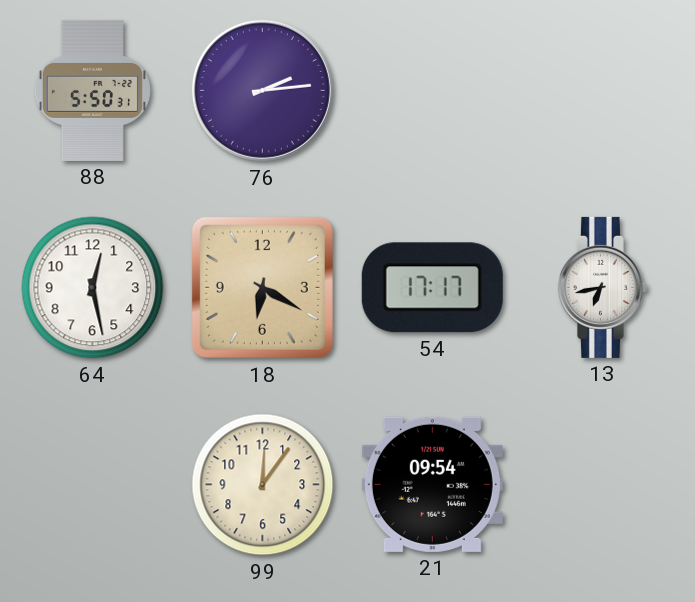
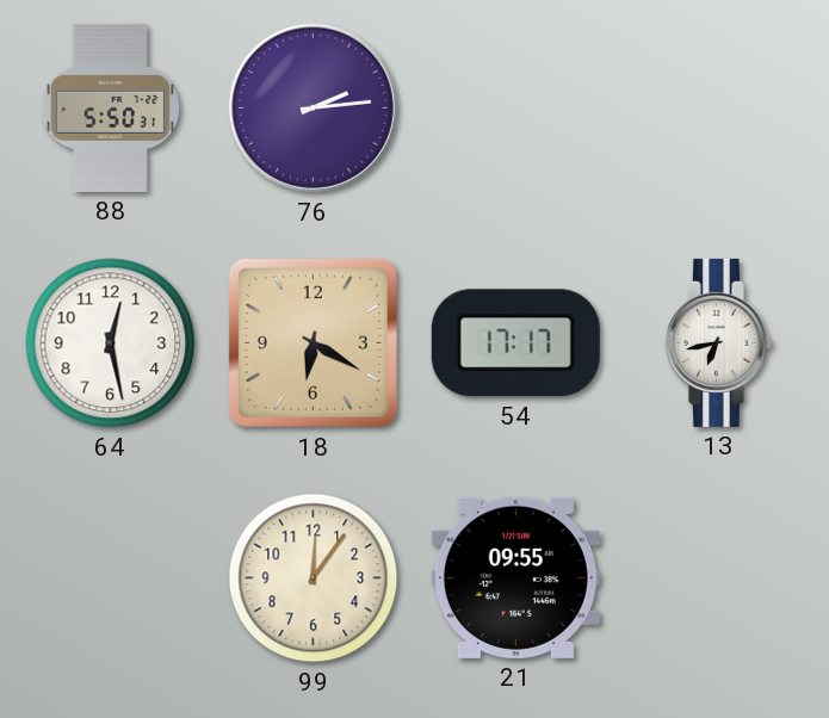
21: 09:54 -> 09:55 (515, 577)
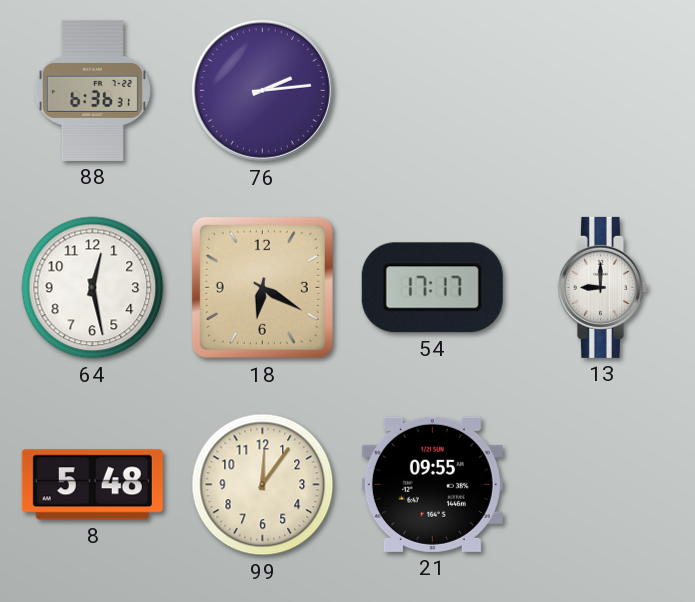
88: 5:50 -> 6:36 (92, 90)
13: 6:43 -> 9:00 (602, 287)
8: none -> 5:48 (92, 485)
